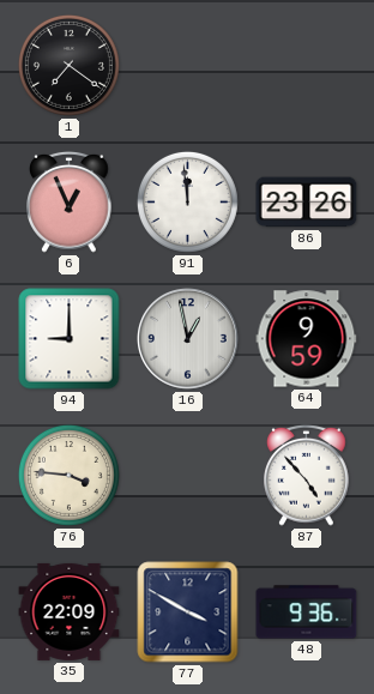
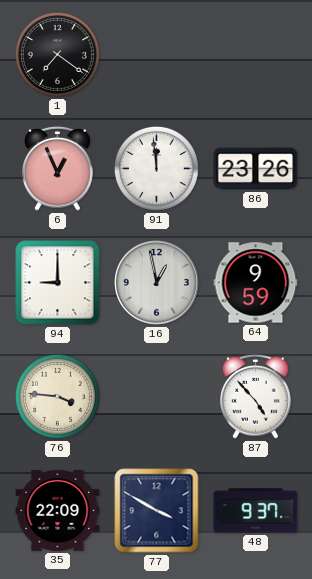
48: 9:36 -> 9:37 (256, 511)
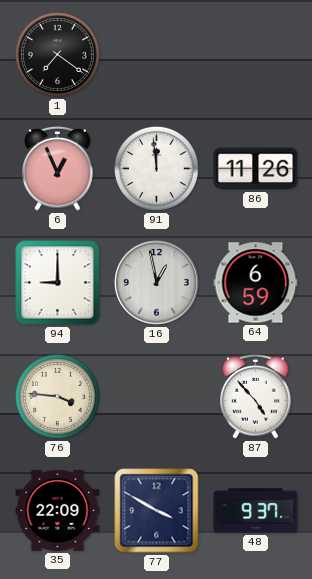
86: 23:26 -> 11:26 (256, 169)
64: 9:59 -> 6:59 (256, 283)
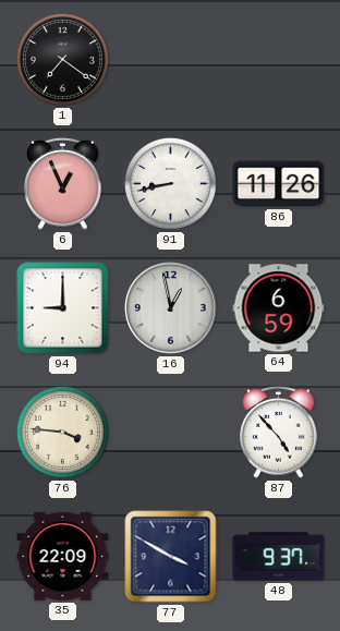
91: 11:59 -> 8:43 (170, 183)
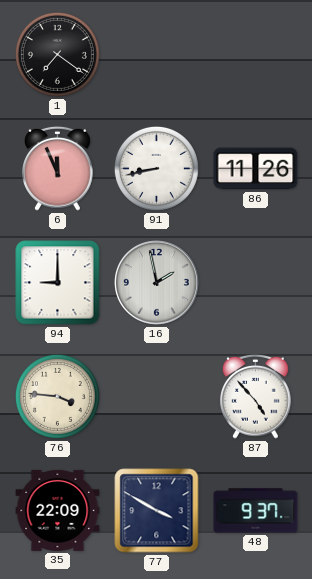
6: 12:56 -> 11:56 (58, 168)
16: 12:58 -> 1:58 (157, 283)
64: 6:59 -> none (279, 308)
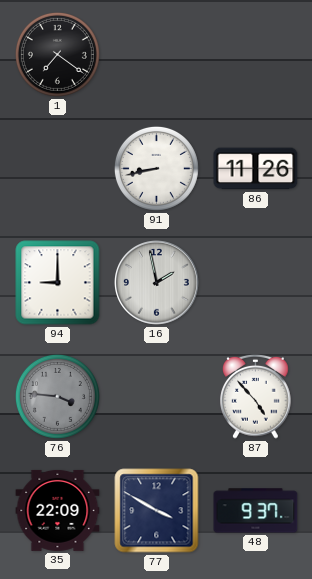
6: 11:56 -> none (58, 168)
76 dial: cream -> grey (57, 396)
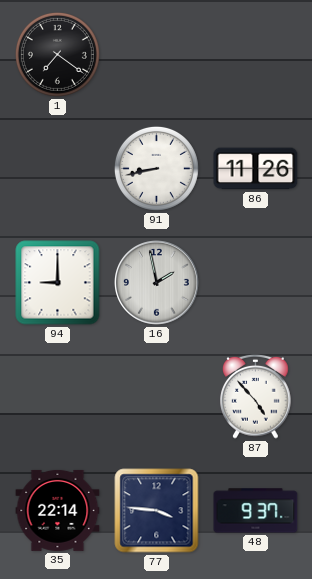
76: 3:46 -> none (57, 396)
35: 22:09 -> 22:14 (58, 510)
77: 3:50 -> 3:46 (157, 511)
